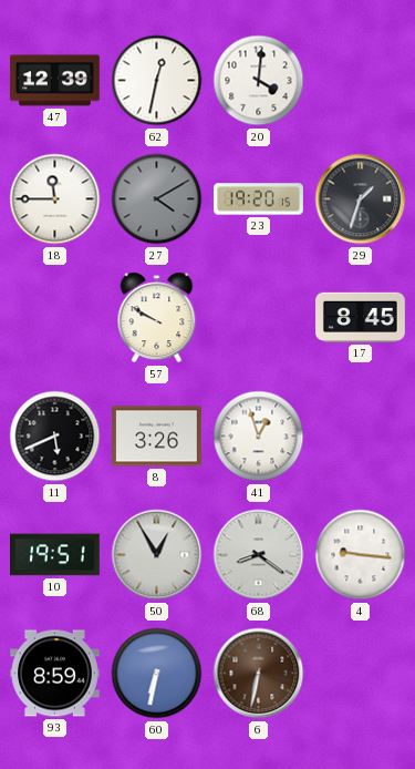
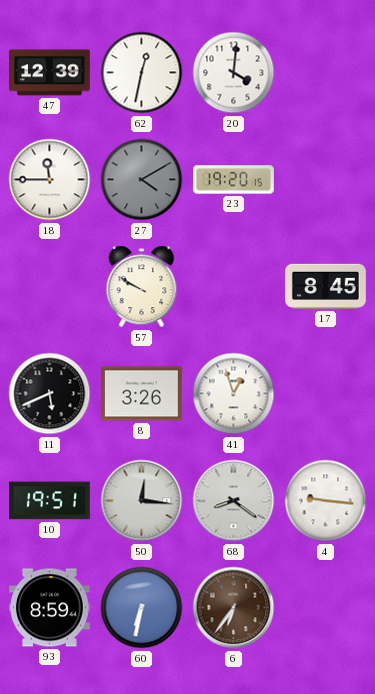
29: 1:33 -> none (361, 199)
50: 12:55 -> 12:16 (142, 501)
6: 6:32 -> 6:36 (234, 608)
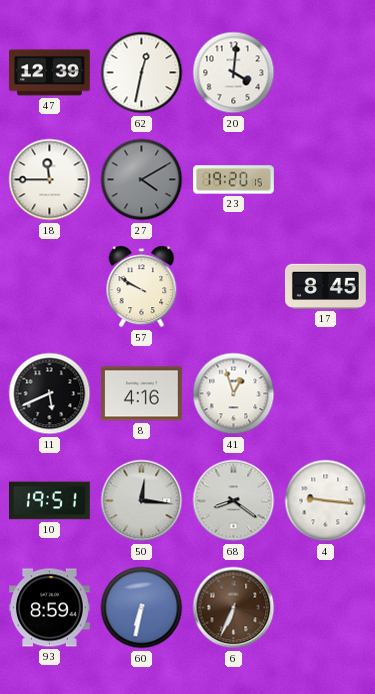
8: 3:26 -> 4:16 (142, 394)
6: 6:36 -> 6:34 (234, 608)
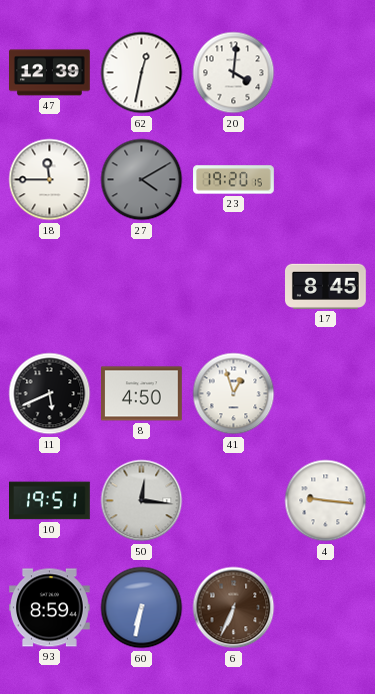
57: 9:50 -> none (142, 287)
8: 4:16 -> 4:50 (142, 394)
68: 8:21 -> none (234, 501)
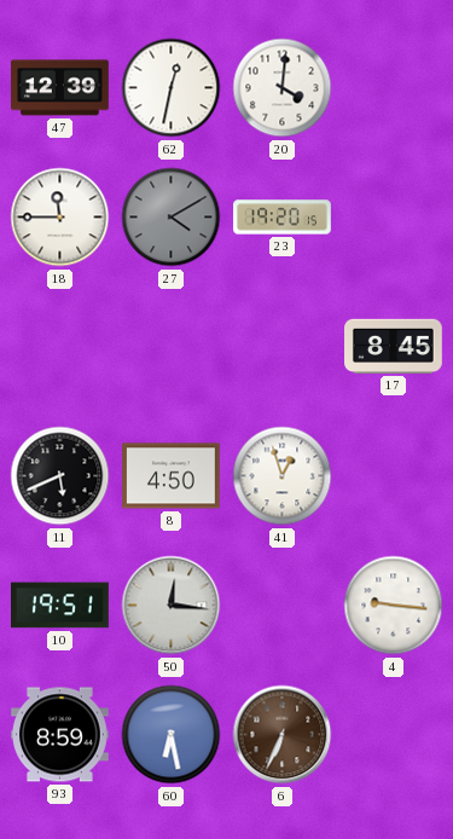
60: 6:32 -> 6:28 (172, 735)
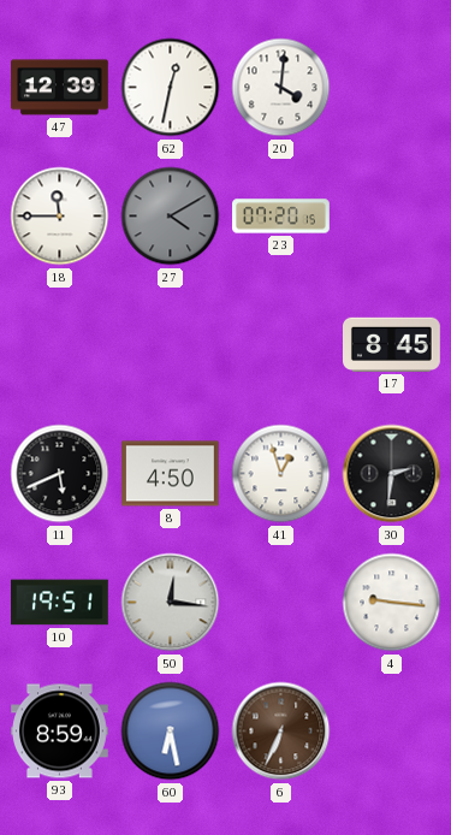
23: 19:20 -> 07:20 (281, 217)
30: none -> 2:31 (392, 474)
